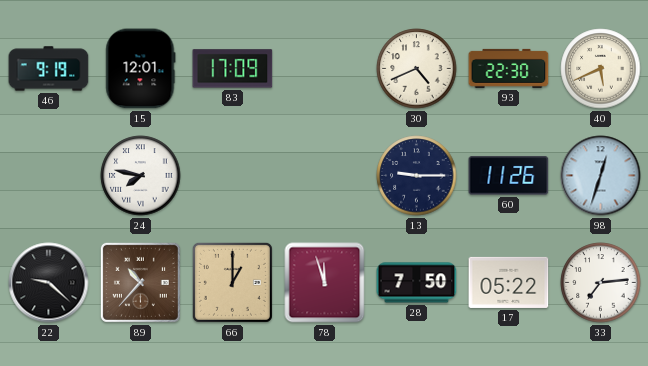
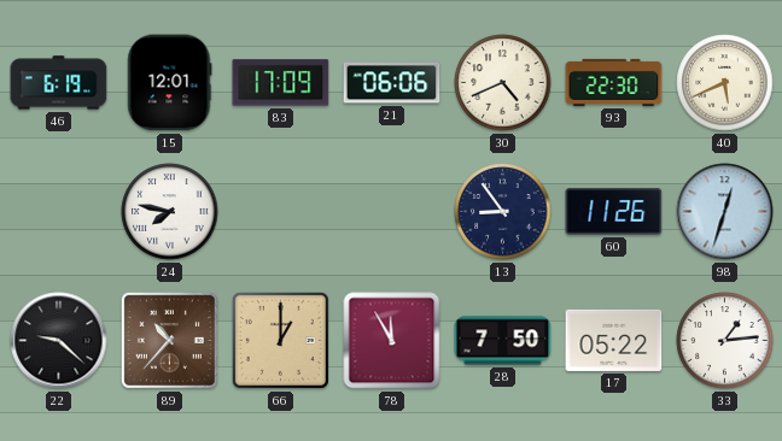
46: 9:19 -> 6:19 (59, 83)
21: none -> 06:06 (392, 83)
13: 9:15 -> 8:54 (503, 212)
78: 11:57 -> 11:55 (392, 341)
33: 7:14 -> 1:14 (725, 341)
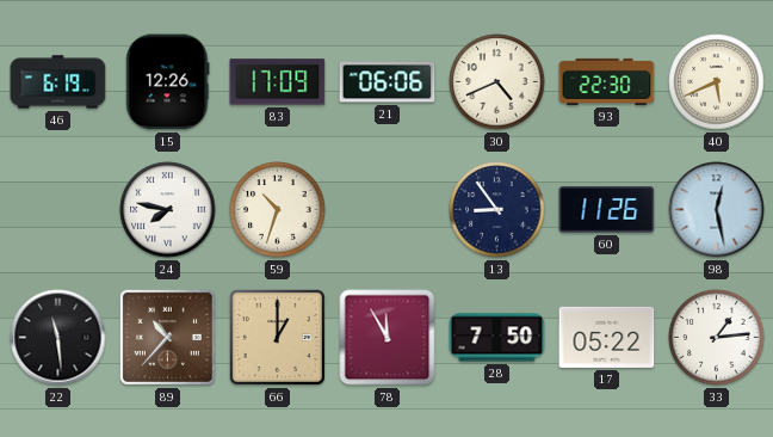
15: 12:01 -> 12:26 (168, 82)
59: none -> 10:33 (278, 210)
98: 12:33 -> 12:28 (717, 210)
22: 9:22 -> 11:29 (58, 338)
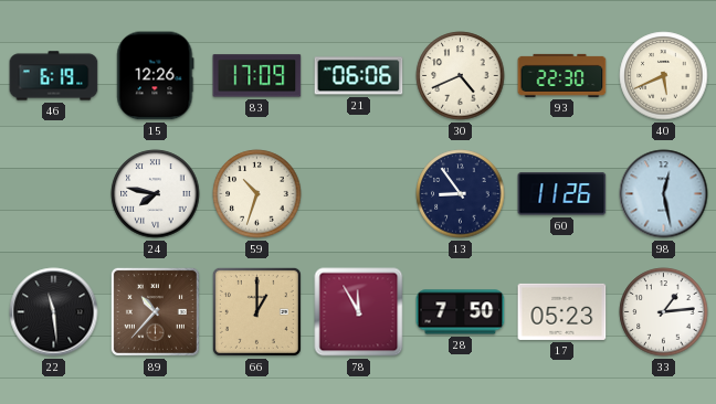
17: 05:22 -> 05:23 (562, 311)
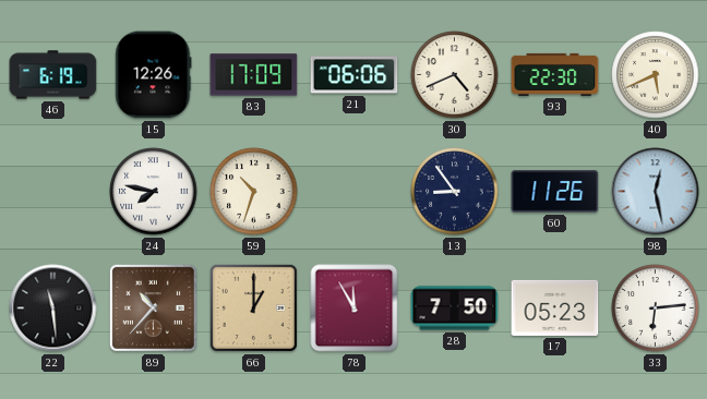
33: 1:14 -> 6:14 (656, 309)
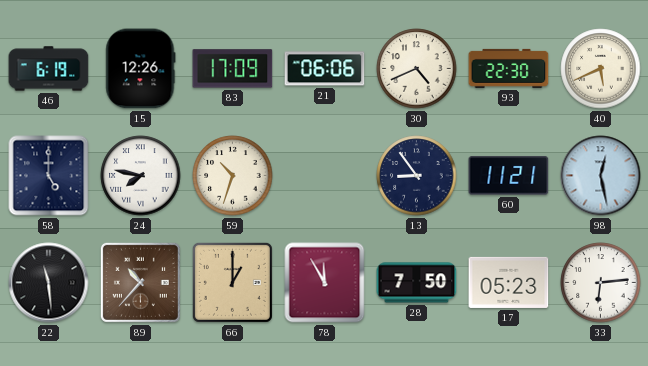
58: none -> 5:00 (49, 176)
60: 11:26 -> 11:21 (509, 176)
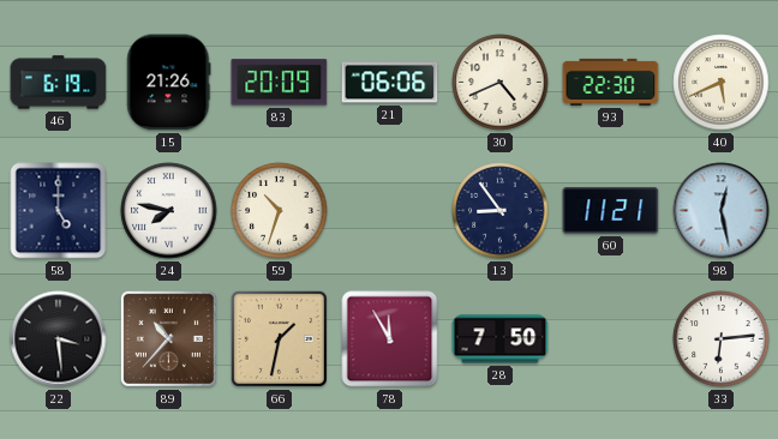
15: 12:26 -> 21:26 (169, 83)
83: 17:09 -> 20:09 (280, 83)
22: 11:29 -> 3:29 (59, 339)
66: 1:00 -> 1:32 (279, 338)
17: 05:23 -> none (509, 282)
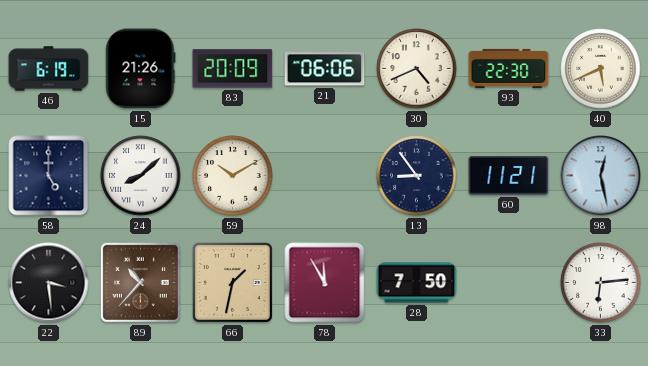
24: 7:47 -> 8:08 (141, 176)
59: 10:33 -> 10:10 (233, 176)
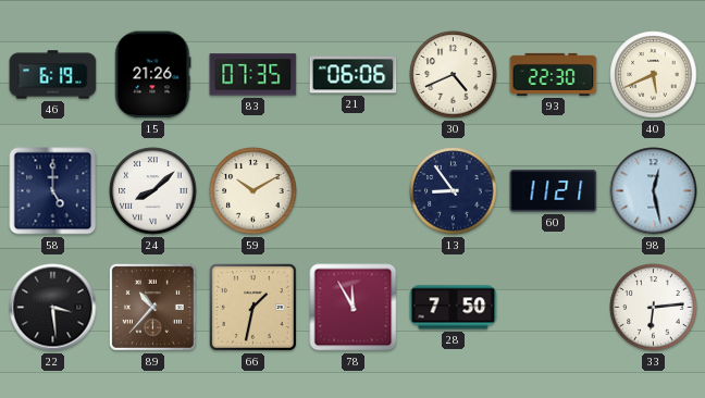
83: 20:09 -> 07:35 (253, 75)
